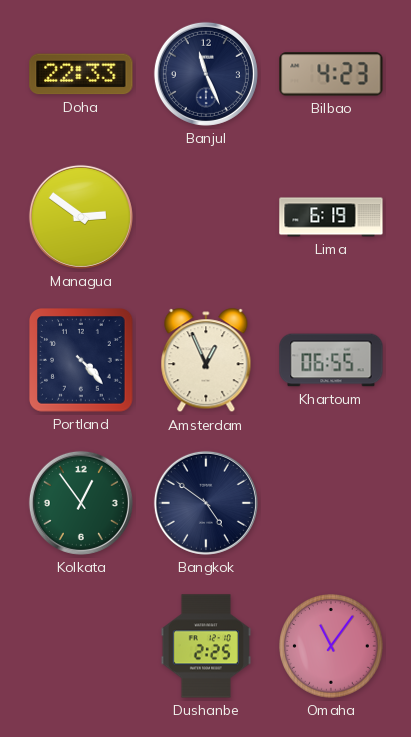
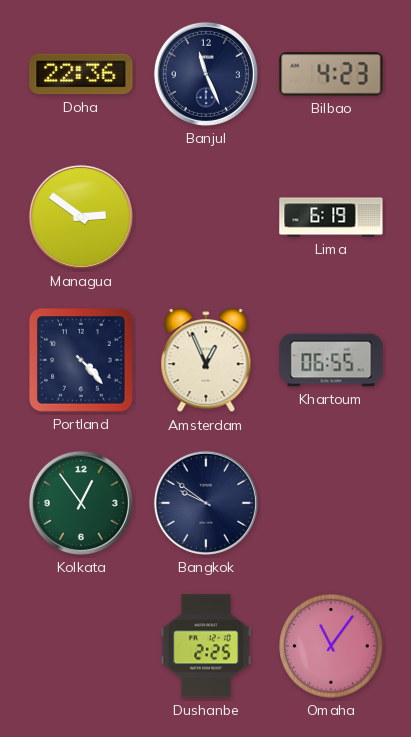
Doha: 22:33 -> 22:36 (81, 74)
Bangkok: 4:51 -> 9:51 (206, 503)
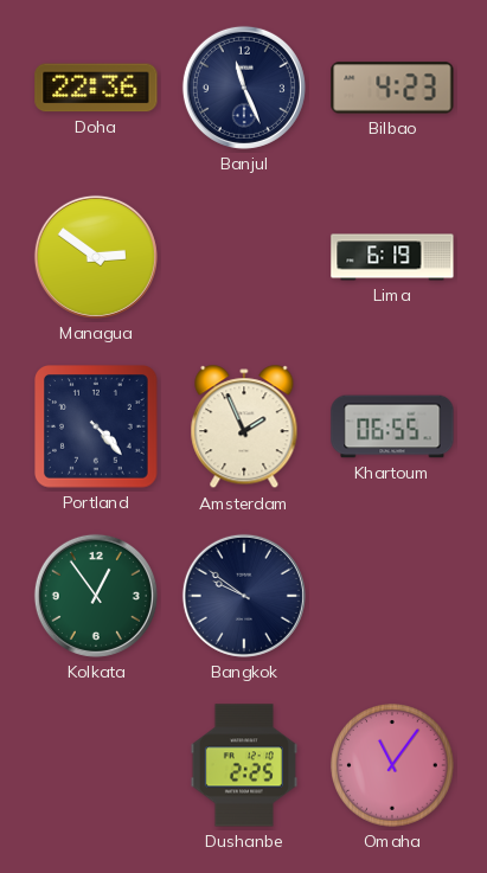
Amsterdam: 12:56 -> 1:56 (244, 428)
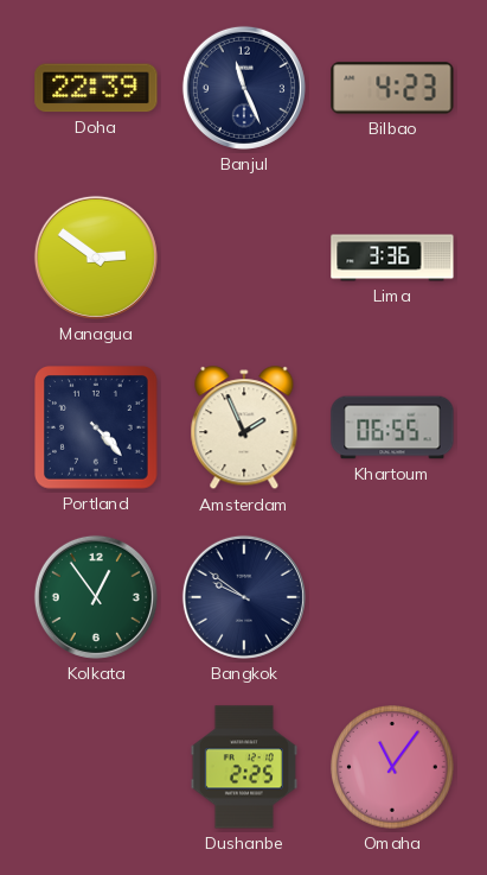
Doha: 22:36 -> 22:39 (96, 88)
Lima: 6:19 -> 3:36 (392, 258)
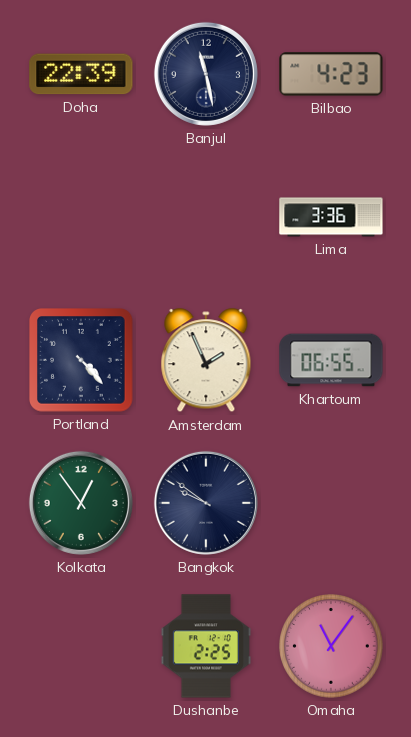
Banjul: 11:26 -> 11:28 (206, 74)
Managua: 2:51 -> none (96, 258)
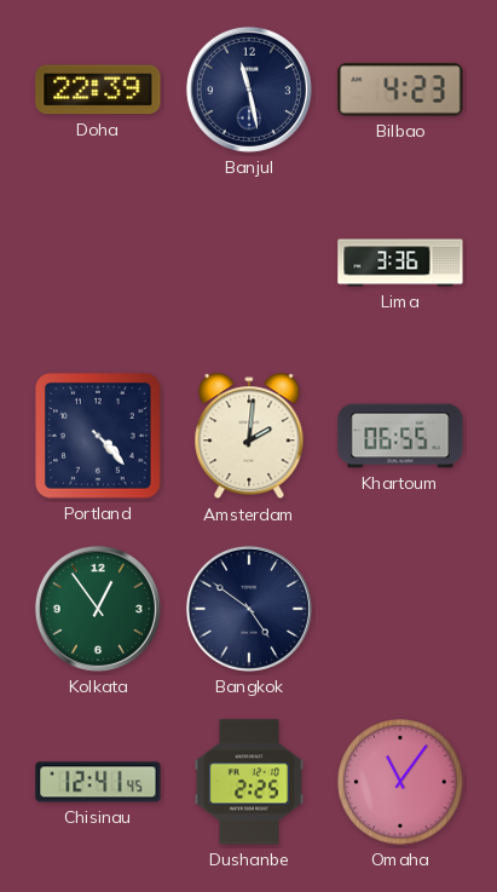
Amsterdam: 1:56 -> 2:01 (249, 437)
Bangkok: 9:51 -> 4:51 (249, 609)
Chisinau: none -> 12:41 (98, 782)
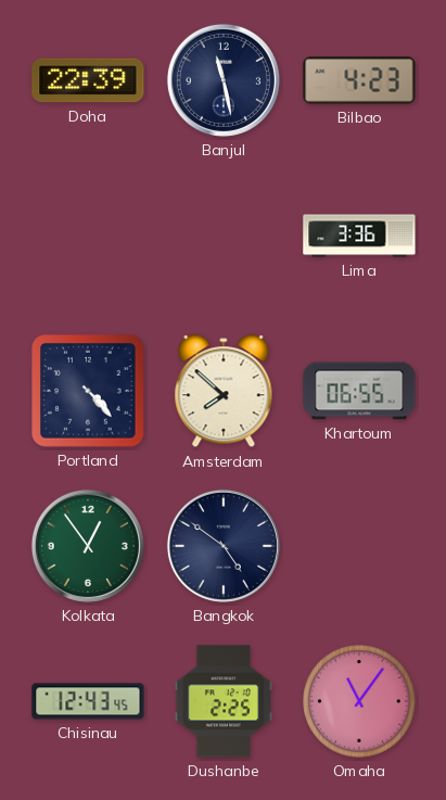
Amsterdam: 2:01 -> 7:52 (224, 392)
Chisinau: 12:41 -> 12:43 (88, 701)
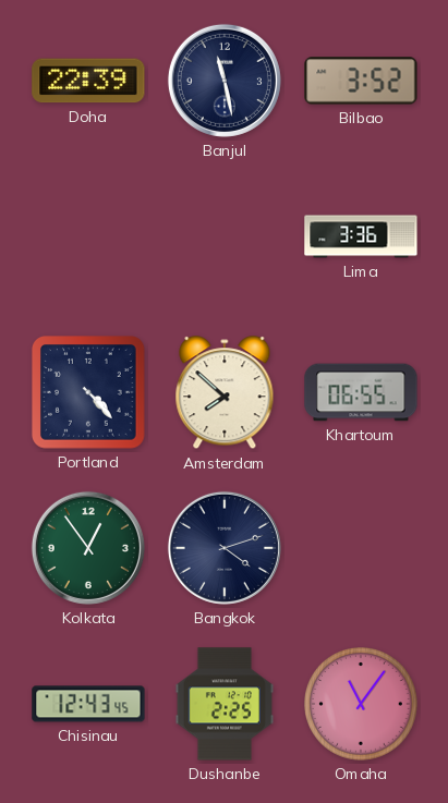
Bilbao: 4:23 -> 3:52 (361, 81)
Bangkok: 4:51 -> 4:12 (225, 548)
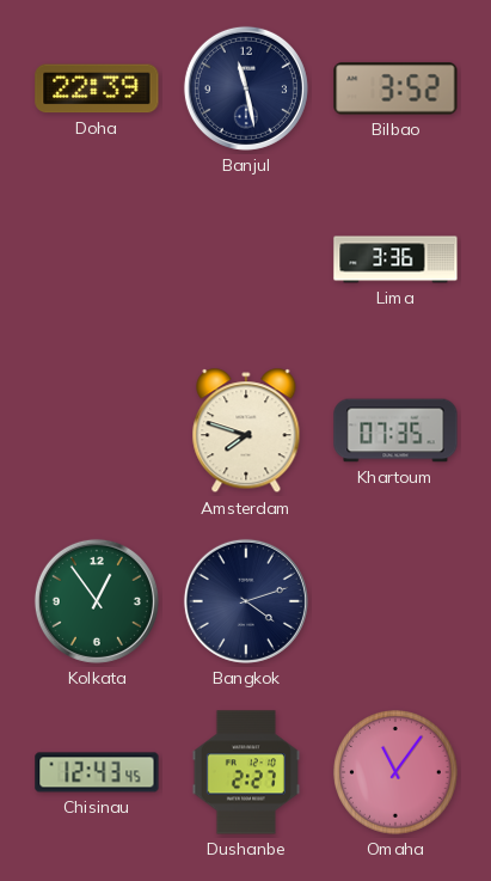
Portland: 4:23 -> none (89, 393)
Amsterdam: 7:52 -> 7:48 (246, 432)
Khartoum: 06:55 -> 07:35 (395, 430)
Dushanbe: 2:25 -> 2:27 (246, 772)
